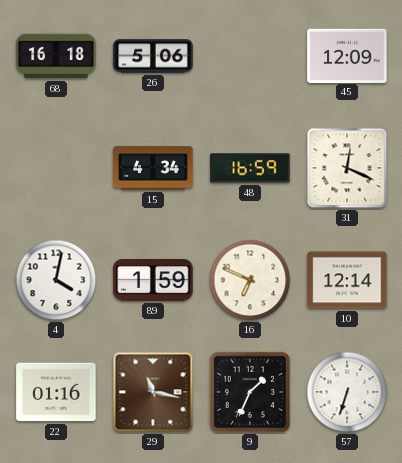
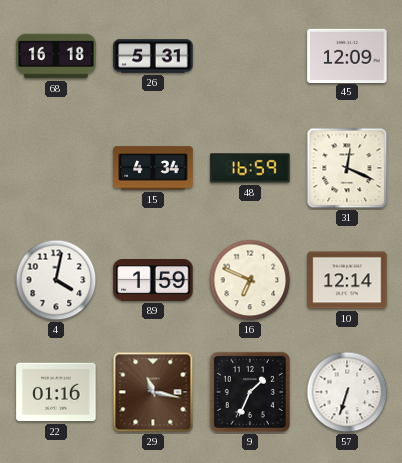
26: 5:06 -> 5:31 (153, 56)
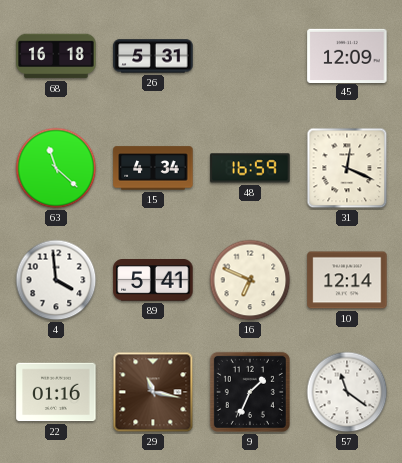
63: none -> 11:22 (56, 168)
4: 4:02 -> 3:59 (56, 280)
89: 1:59 -> 5:41 (153, 280)
57: 6:33 -> 11:21 (347, 392)
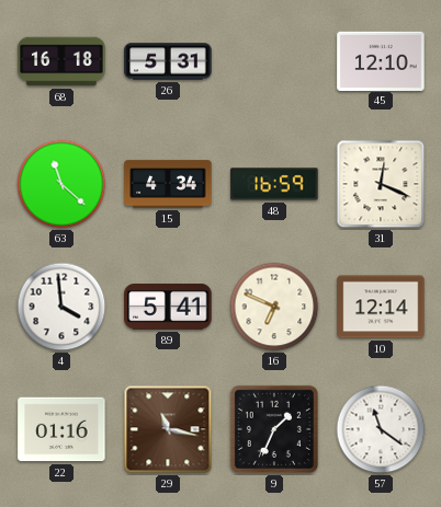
45: 12:09 -> 12:10 (381, 60)
